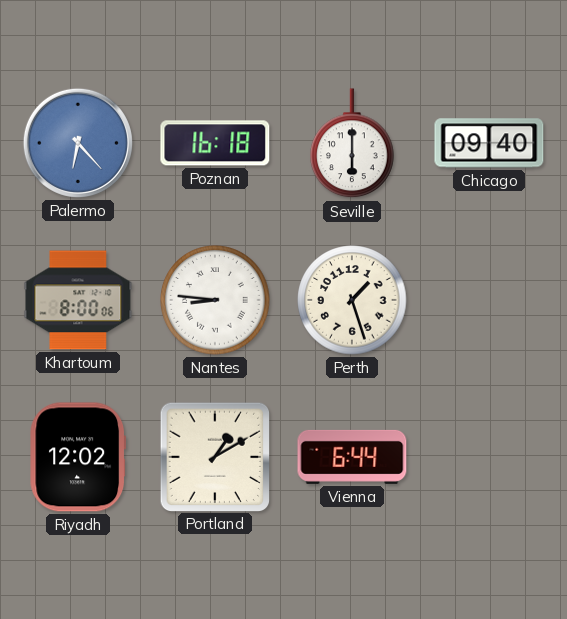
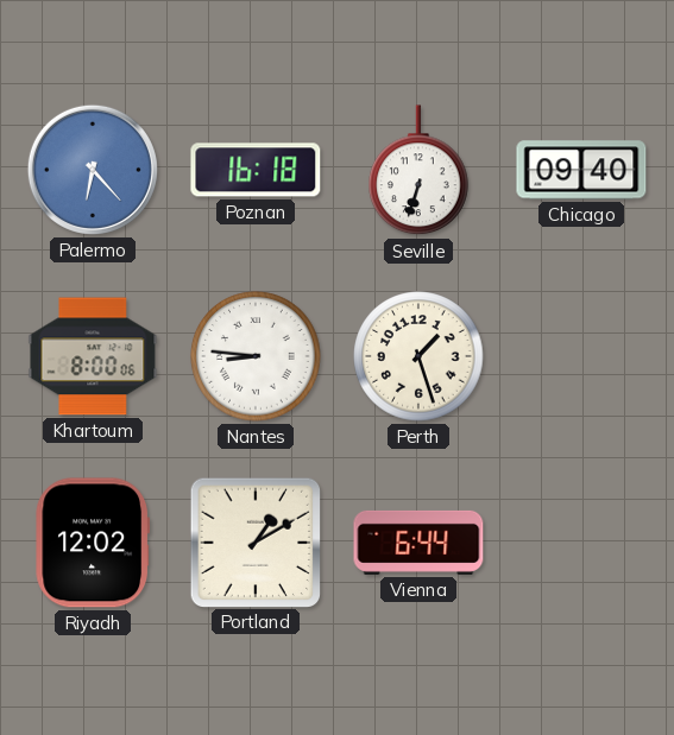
Seville: 6:00 -> 6:33 (418, 171)
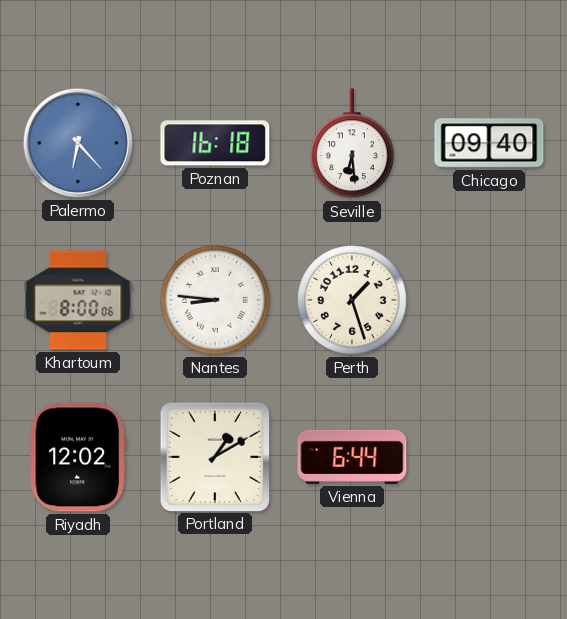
Seville: 6:33 -> 6:29 (352, 144)
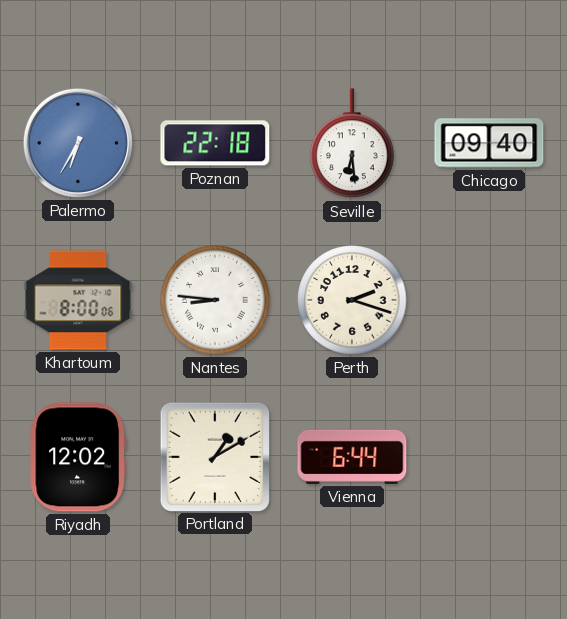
Palermo: 6:23 -> 6:35 (78, 143)
Poznan: 16:18 -> 22:18 (215, 143)
Perth: 1:27 -> 2:18 (352, 300)
